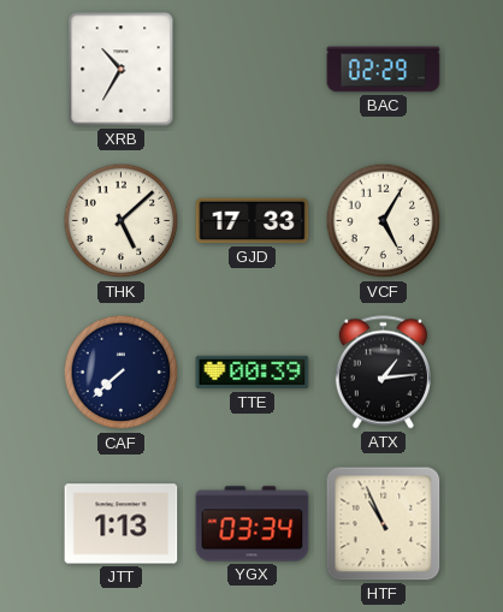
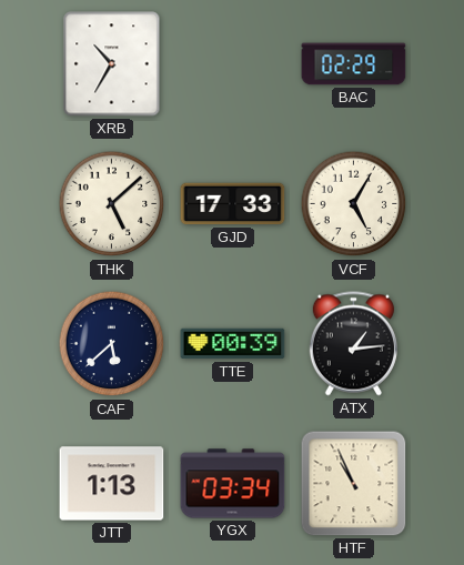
CAF: 7:38 -> 5:38 (112, 344)
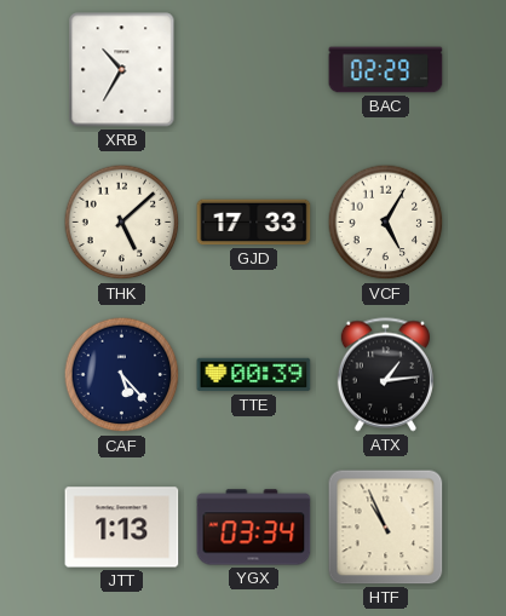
CAF: 5:38 -> 5:23 (122, 375)
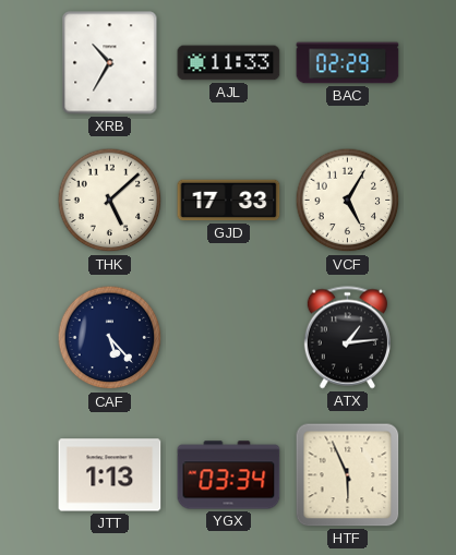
AJL: none -> 11:33 (229, 63)
TTE: 00:39 -> none (254, 375)
HTF: 10:56 -> 5:56 (348, 475)
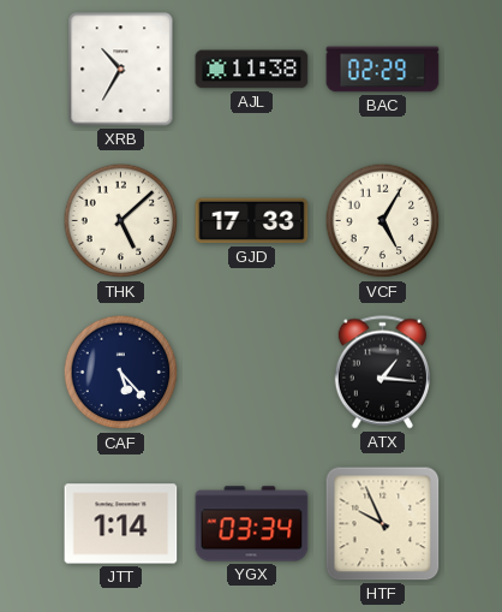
AJL: 11:33 -> 11:38 (252, 70)
ATX: 1:14 -> 1:16 (382, 373)
JTT: 1:13 -> 1:14 (121, 524)
HTF: 5:56 -> 9:56 (383, 524)
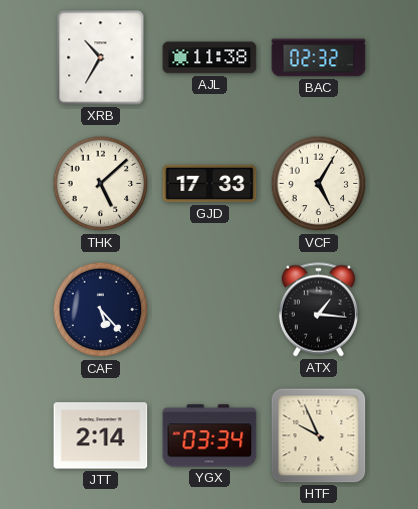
BAC: 02:29 -> 02:32 (319, 58)
JTT: 1:14 -> 2:14 (101, 436)
